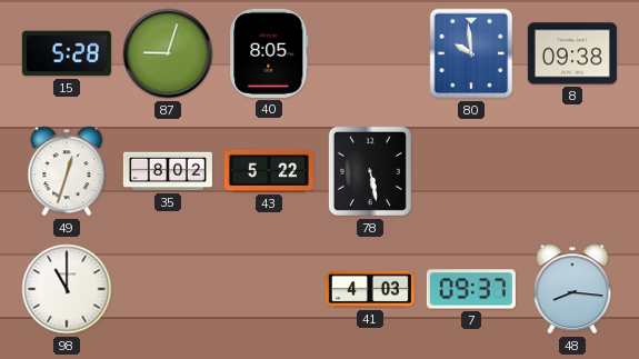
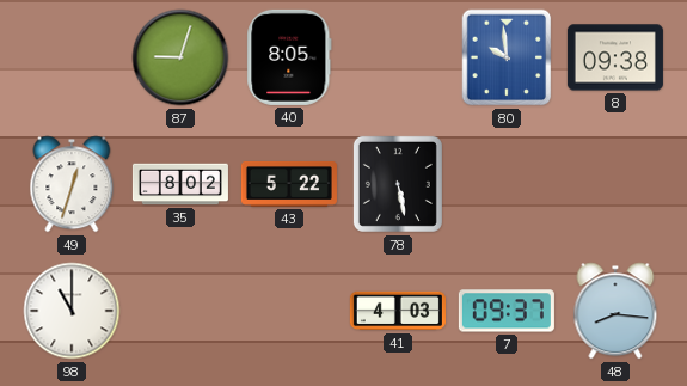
15: 5:28 -> none (67, 53)
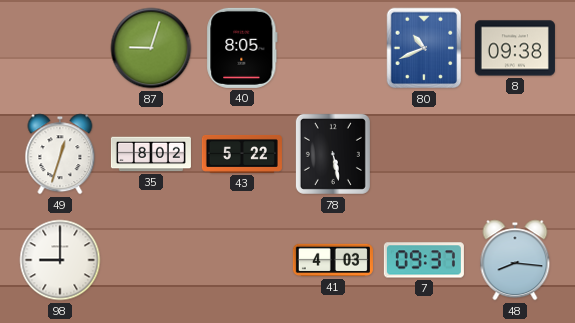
80: 9:59 -> 10:41 (424, 48)
98: 11:00 -> 9:00 (60, 260)
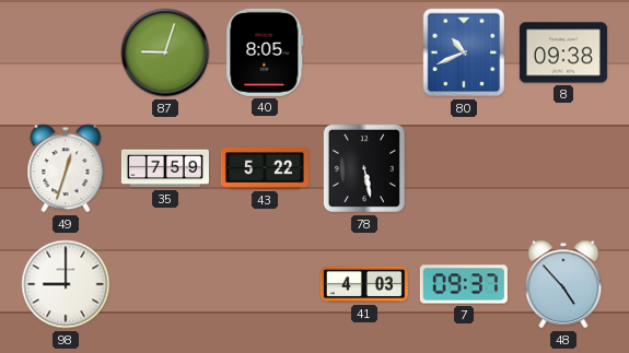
35: 8:02 -> 7:59 (165, 168)
48: 8:16 -> 4:53 (563, 284)
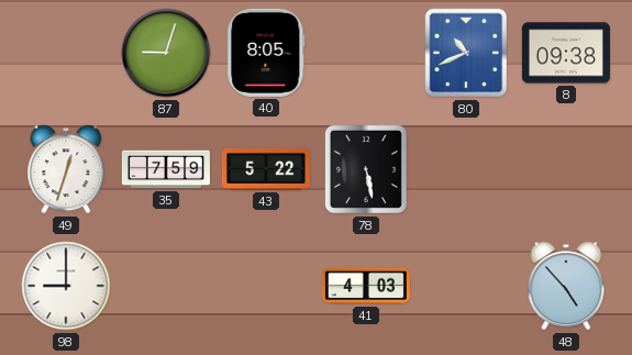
7: 09:37 -> none (464, 284)
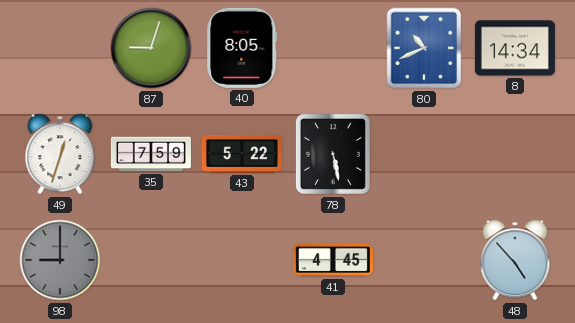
8: 09:38 -> 14:34 (515, 48)
98 dial: white -> grey (60, 260)
41: 4:03 -> 4:45 (333, 260)
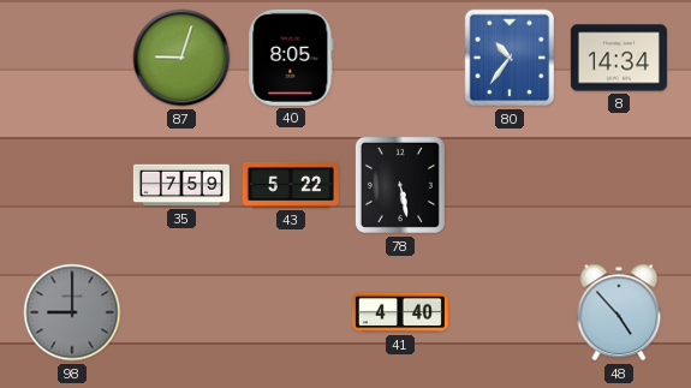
80: 10:41 -> 10:36 (510, 58)
49: 12:33 -> none (60, 154)
41: 4:45 -> 4:40 (400, 312)
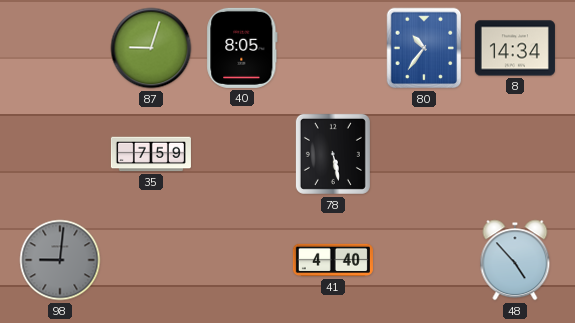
43: 5:22 -> none (291, 185)
98: 9:00 -> 9:01 (60, 260)
